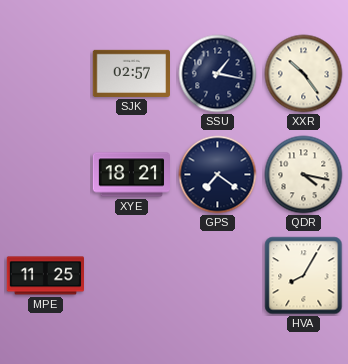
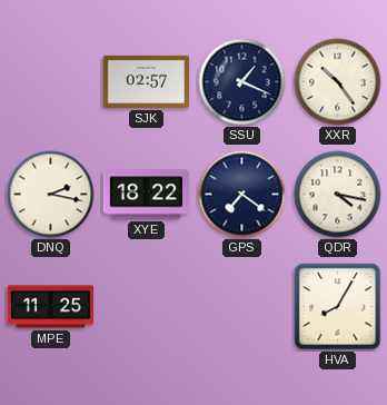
SSU: 1:17 -> 1:19 (242, 82)
DNQ: none -> 2:17 (51, 195)
XYE: 18:21 -> 18:22 (146, 195)
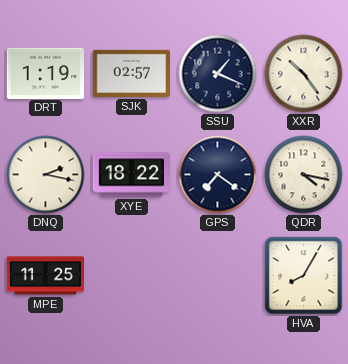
DRT: none -> 1:19 (45, 73)
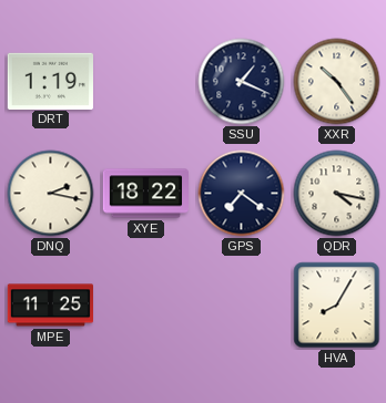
SJK: 02:57 -> none (131, 73)
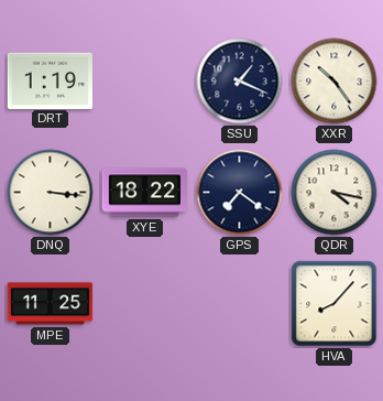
DNQ: 2:17 -> 3:16 (51, 193)
HVA: 8:05 -> 8:07 (335, 304)
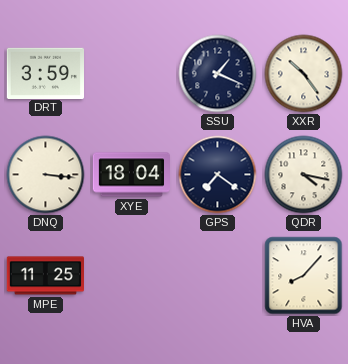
DRT: 1:19 -> 3:59 (45, 73)
XYE: 18:22 -> 18:04 (131, 175)
